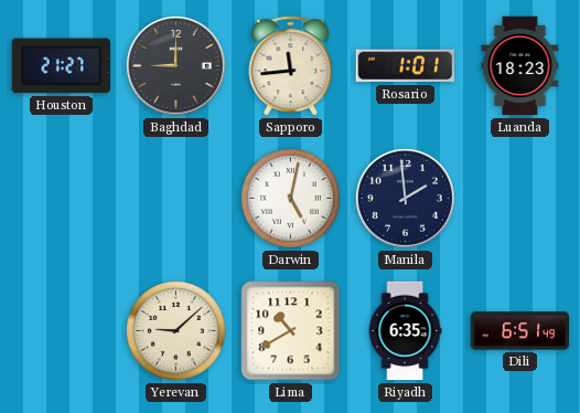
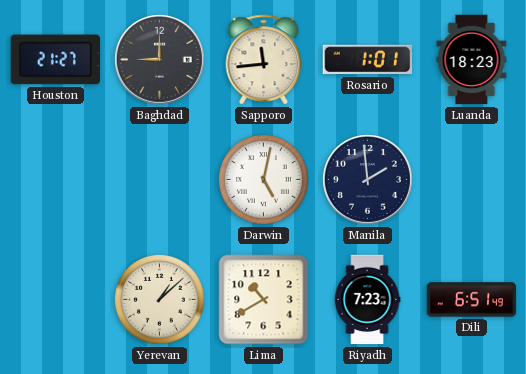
Yerevan: 9:08 -> 1:08 (159, 299)
Riyadh: 6:35 -> 7:23 (367, 300)
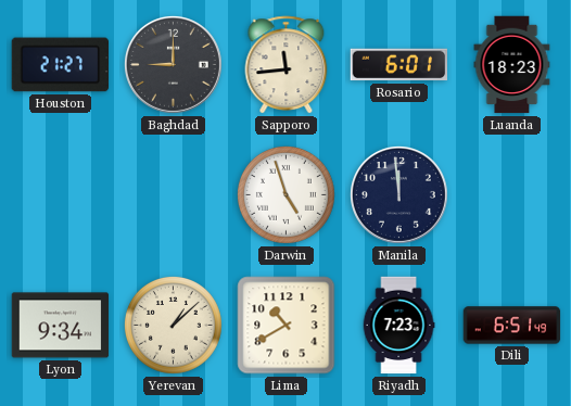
Rosario: 1:01 -> 6:01 (399, 65)
Darwin: 5:02 -> 4:57 (285, 194)
Manila: 1:59 -> 11:59 (398, 194)
Lyon: none -> 9:34 (61, 326)
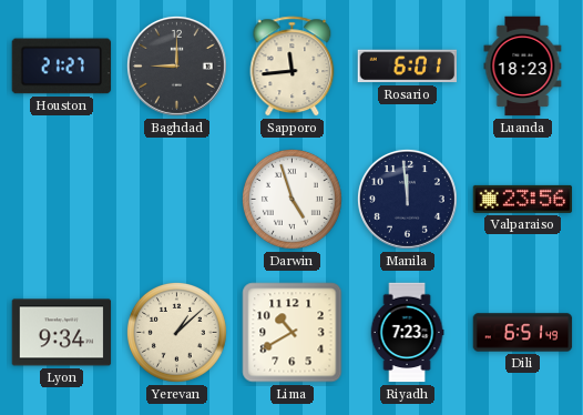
Valparaiso: none -> 23:56 (523, 199)
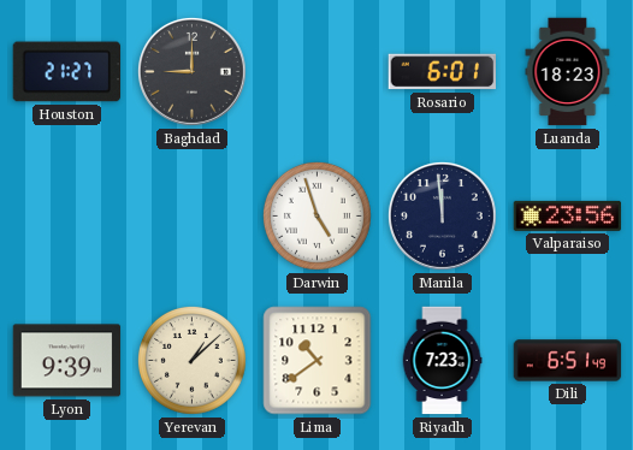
Sapporo: 11:44 -> none (293, 67)
Lyon: 9:34 -> 9:39 (67, 361)
Lima: 10:40 -> 10:39 (318, 361)
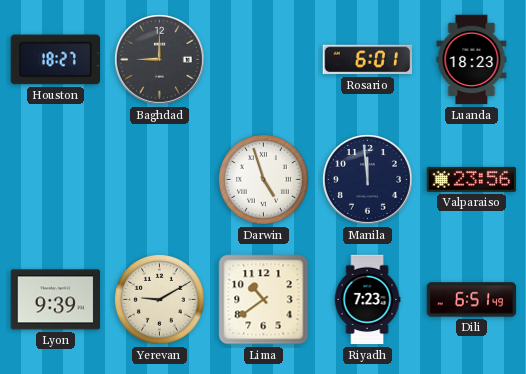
Houston: 21:27 -> 18:27 (56, 60)
Yerevan: 1:08 -> 9:10 (159, 299)
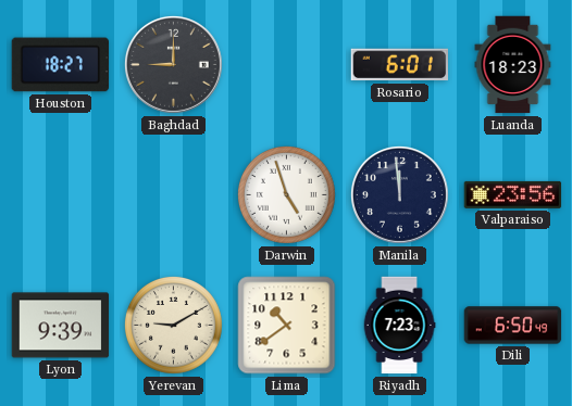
Dili: 6:51 -> 6:50 (513, 326)
